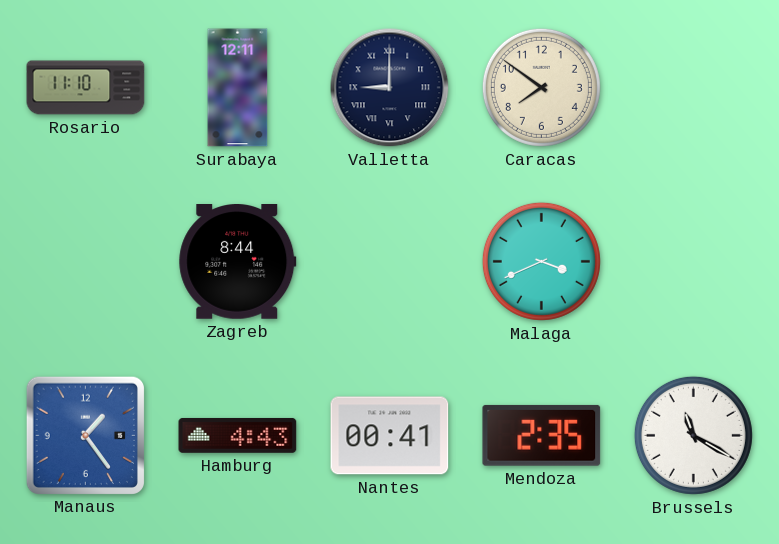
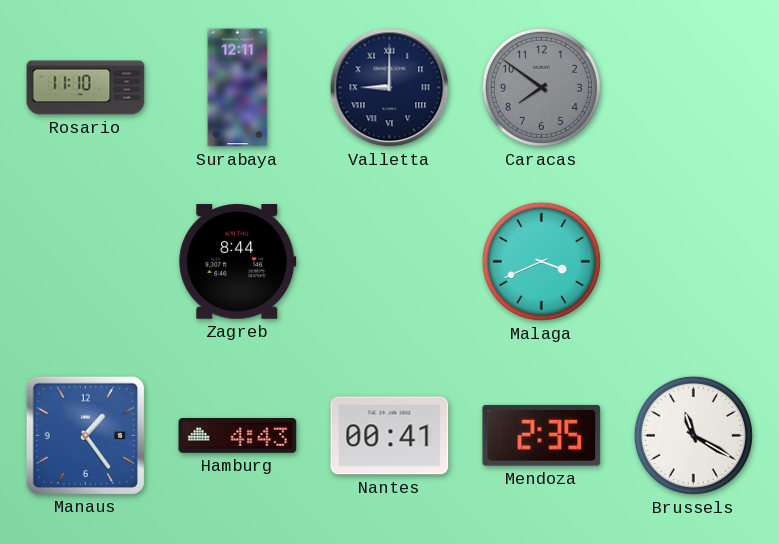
Caracas dial: cream -> grey (541, 87)
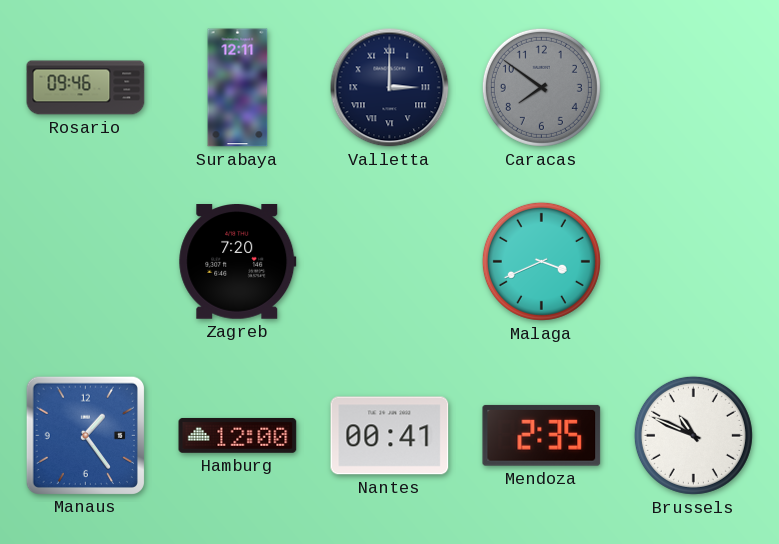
Rosario: 11:10 -> 09:46 (86, 88)
Valletta: 9:00 -> 3:00 (390, 88)
Zagreb: 8:44 -> 7:20 (238, 262)
Hamburg: 4:43 -> 12:00 (238, 435)
Brussels: 11:20 -> 10:49 (693, 435)
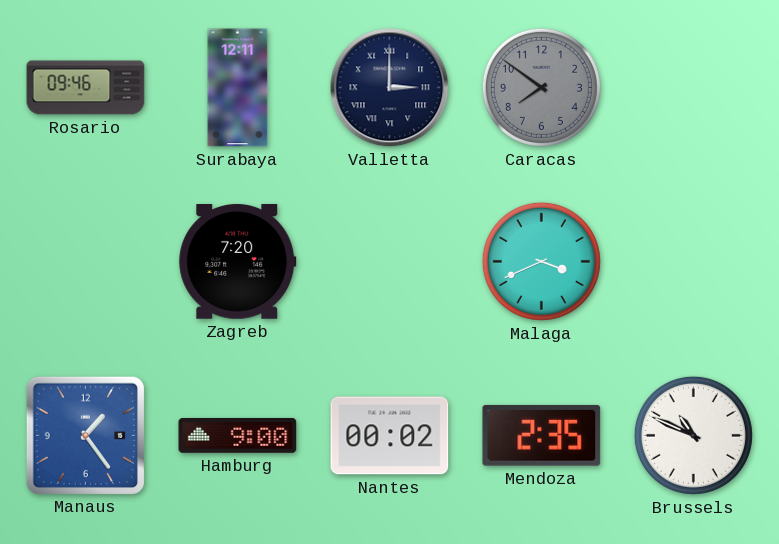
Hamburg: 12:00 -> 9:00 (238, 435)
Nantes: 00:41 -> 00:02 (390, 436)
